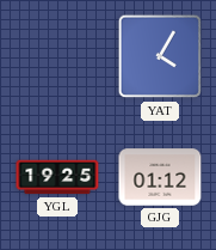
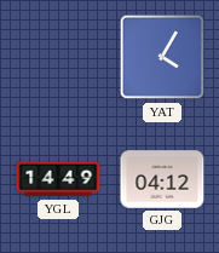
YGL: 19:25 -> 14:49 (58, 179)
GJG: 01:12 -> 04:12 (162, 179)
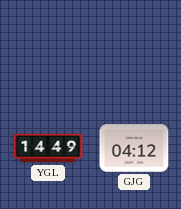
YAT: 4:05 -> none (162, 57)
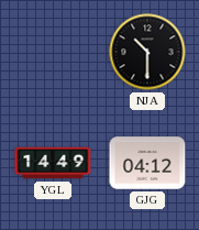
NJA: none -> 10:30 (147, 52)
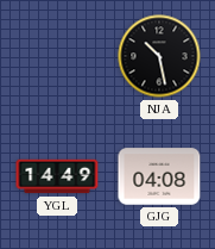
NJA: 10:30 -> 10:28 (159, 56)
GJG: 04:12 -> 04:08 (159, 176)
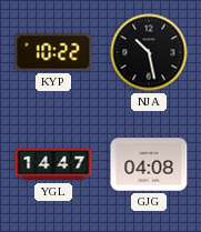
KYP: none -> 10:22 (53, 52)
YGL: 14:49 -> 14:47 (53, 164)
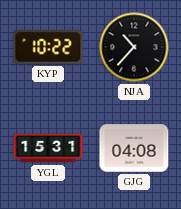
NJA: 10:28 -> 10:37 (134, 47)
YGL: 14:47 -> 15:31 (48, 148)
